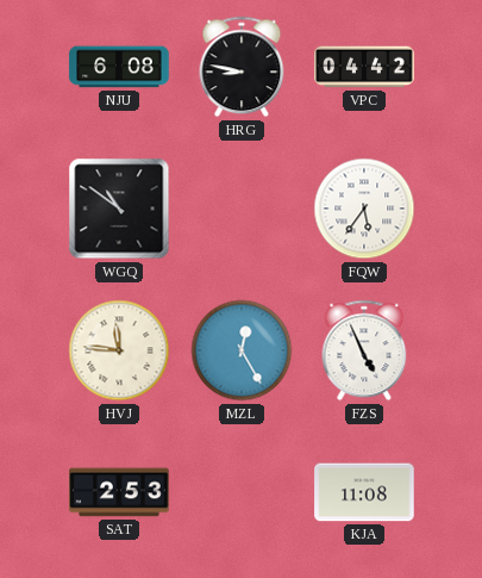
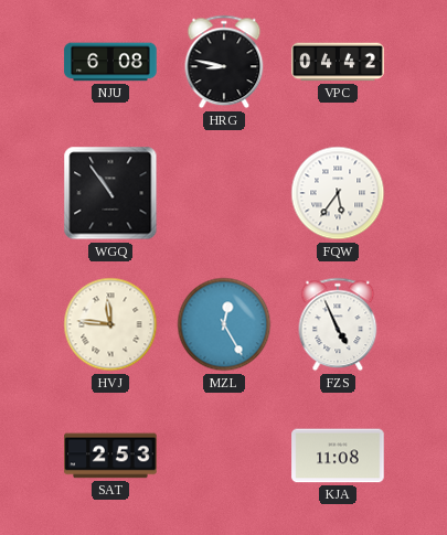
WGQ: 10:51 -> 10:54 (110, 193)
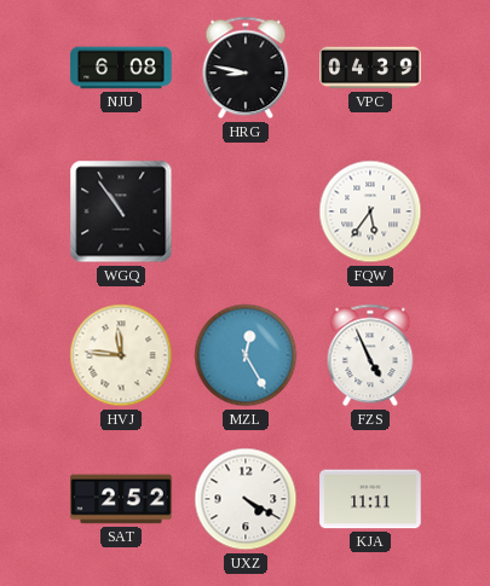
VPC: 04:42 -> 04:39 (370, 68)
SAT: 2:53 -> 2:52 (121, 499)
UXZ: none -> 4:20 (246, 499)
KJA: 11:08 -> 11:11 (370, 499)
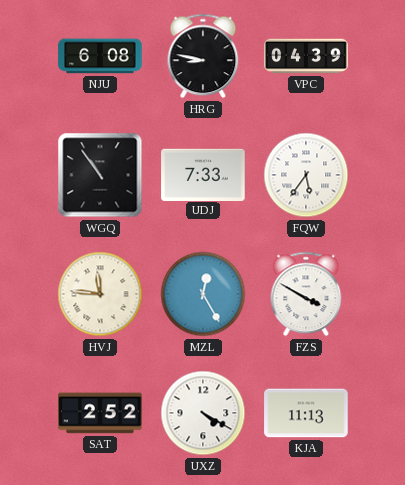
UDJ: none -> 7:33 (203, 174)
FZS: 4:56 -> 3:50 (306, 294)
KJA: 11:11 -> 11:13 (306, 413)
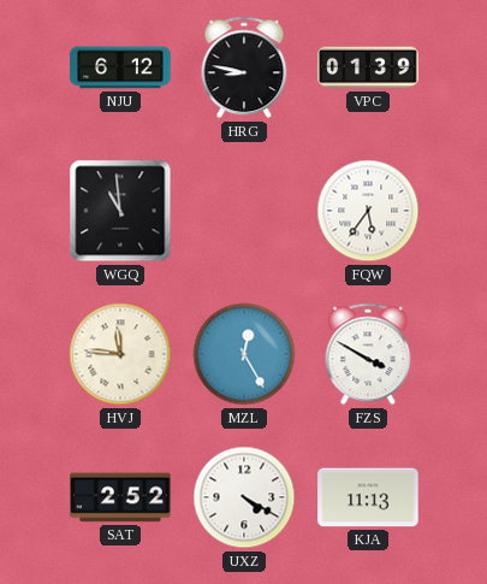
NJU: 6:08 -> 6:12 (120, 67)
VPC: 04:39 -> 01:39 (368, 67)
WGQ: 10:54 -> 10:59 (120, 211)
UDJ: 7:33 -> none (203, 174)
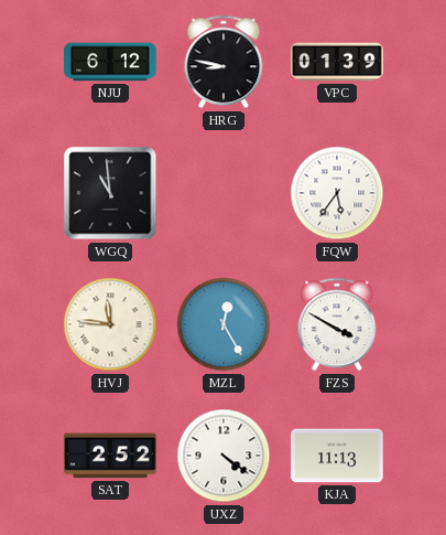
UXZ: 4:20 -> 4:21 (224, 456)
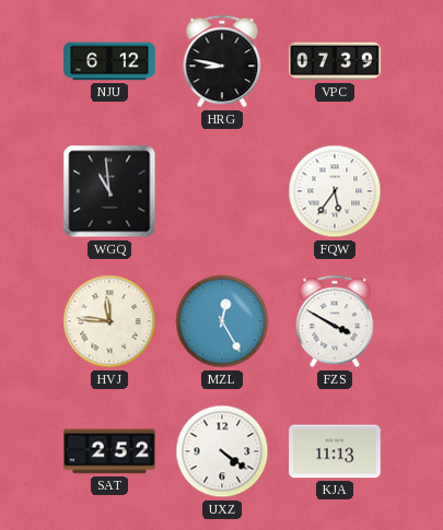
VPC: 01:39 -> 07:39 (335, 61)
